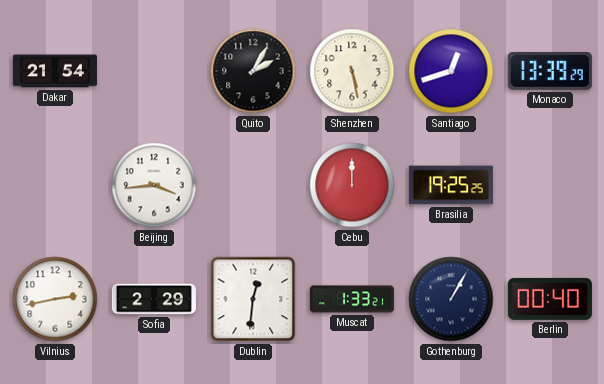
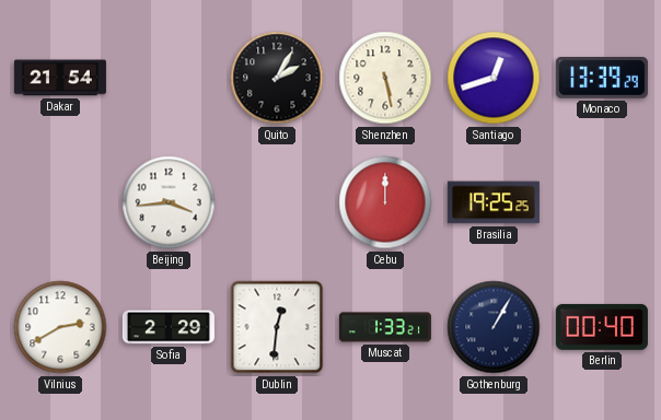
Vilnius: 2:43 -> 2:40 (60, 327)
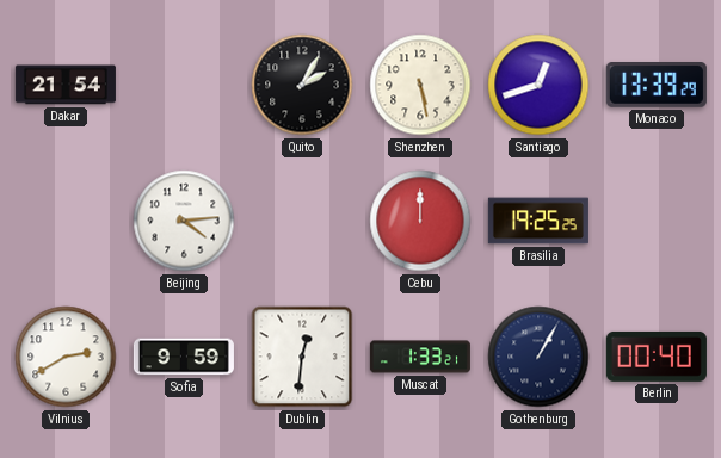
Beijing: 3:44 -> 4:14 (184, 221)
Sofia: 2:29 -> 9:59 (184, 357)
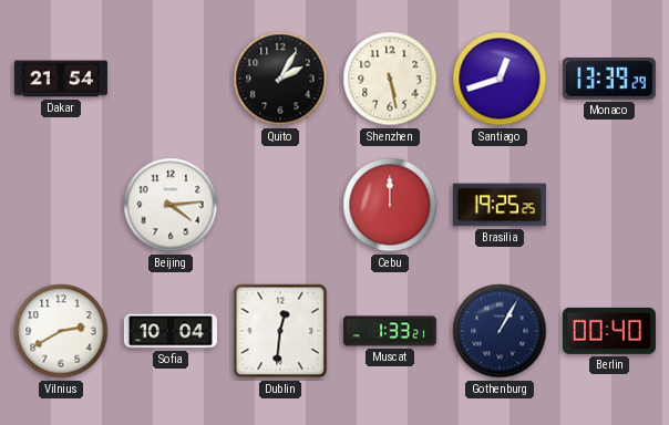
Sofia: 9:59 -> 10:04 (171, 331)
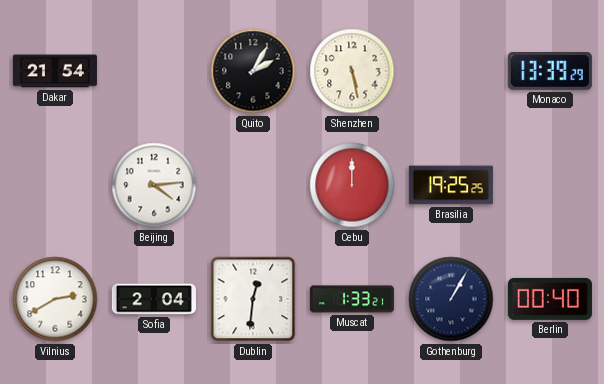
Santiago: 12:42 -> none (500, 79)
Sofia: 10:04 -> 2:04 (154, 299)
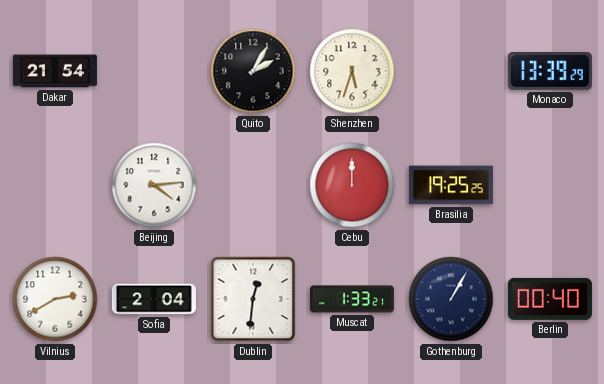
Shenzhen: 5:28 -> 5:33 (352, 71)
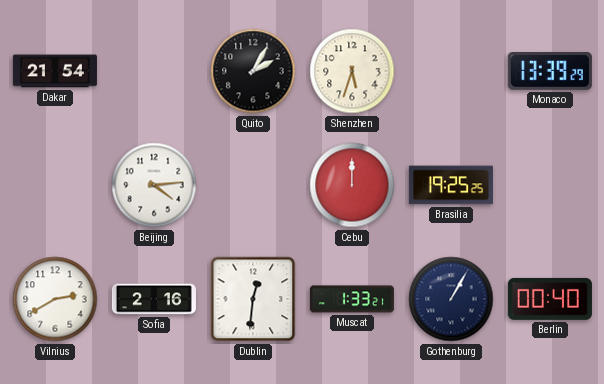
Sofia: 2:04 -> 2:16 (154, 299)
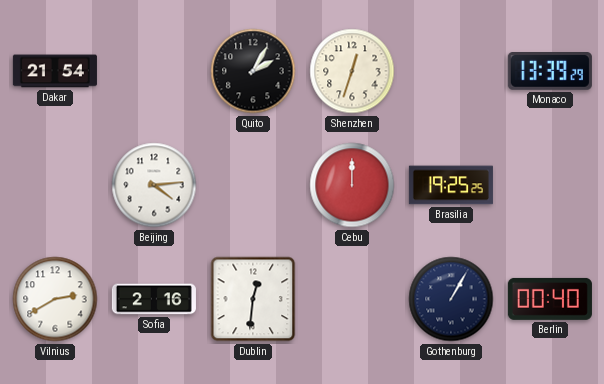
Shenzhen: 5:33 -> 12:33 (352, 71)
Muscat: 1:33 -> none (352, 299)
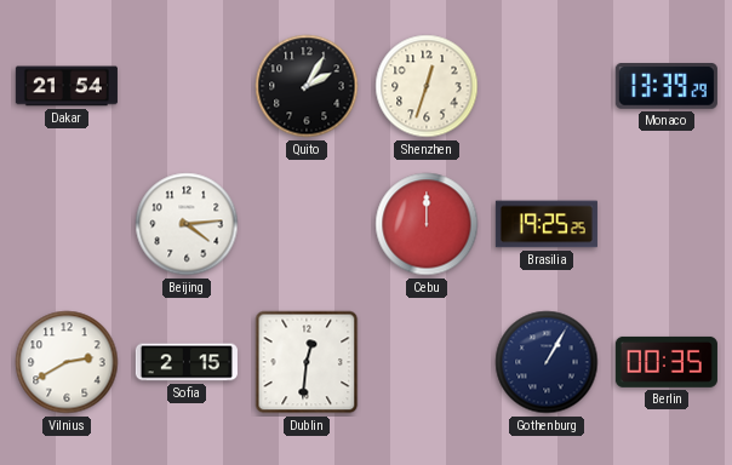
Sofia: 2:16 -> 2:15 (187, 362)
Berlin: 00:40 -> 00:35 (667, 362)
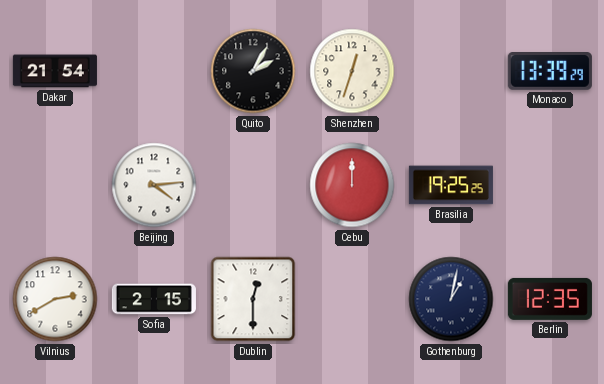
Dublin: 12:31 -> 12:30 (253, 299)
Gothenburg: 1:05 -> 1:02 (451, 299)
Berlin: 00:35 -> 12:35 (550, 299)
